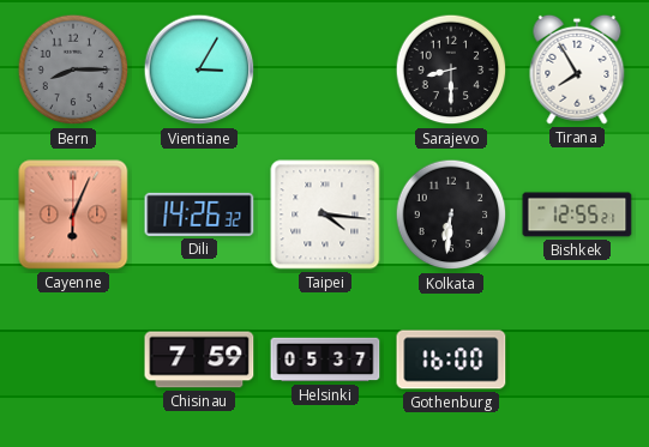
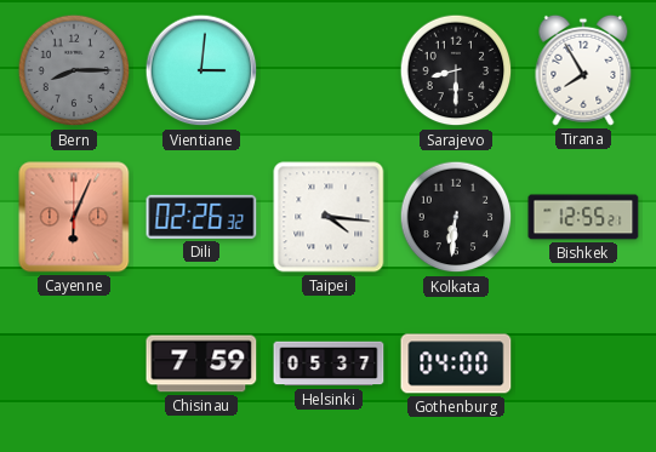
Vientiane: 3:05 -> 3:01 (201, 70)
Dili: 14:26 -> 02:26 (201, 217)
Gothenburg: 16:00 -> 04:00 (456, 364)
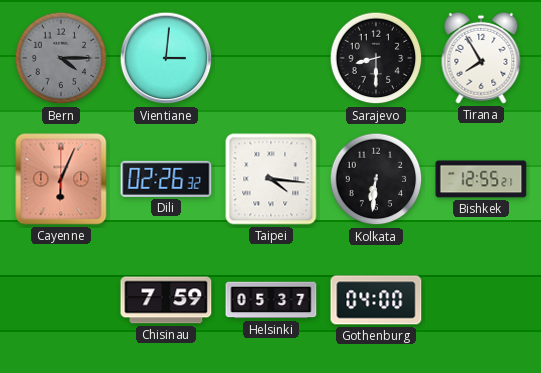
Bern: 8:15 -> 4:15 (61, 58)
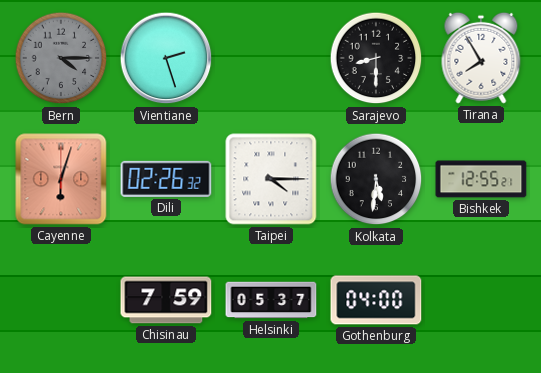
Vientiane: 3:01 -> 2:27 (166, 58)
Cayenne: 6:04 -> 6:03 (61, 179)
Taipei: 4:16 -> 4:15 (271, 179)
Kolkata: 6:31 -> 5:31 (376, 179)
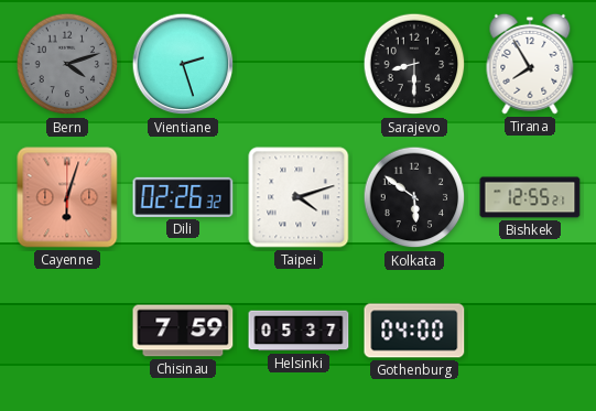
Bern: 4:15 -> 4:12 (67, 64)
Taipei: 4:15 -> 4:12 (299, 197)
Kolkata: 5:31 -> 5:51 (414, 197)
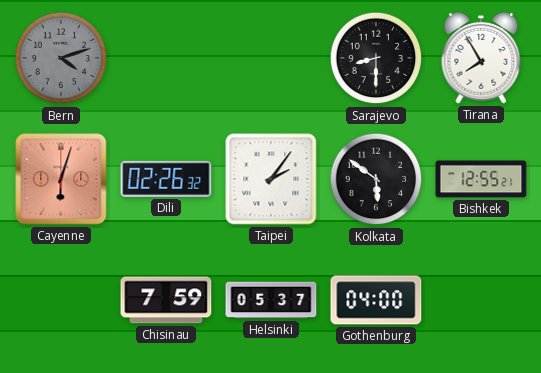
Vientiane: 2:27 -> none (183, 64)
Taipei: 4:12 -> 2:06 (271, 179)
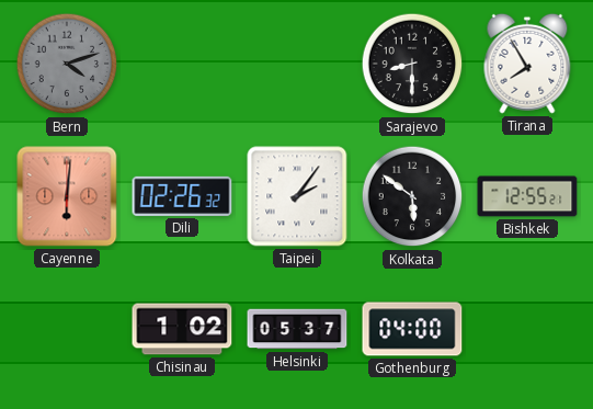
Cayenne: 6:03 -> 6:01 (67, 196)
Chisinau: 7:59 -> 1:02 (182, 329)
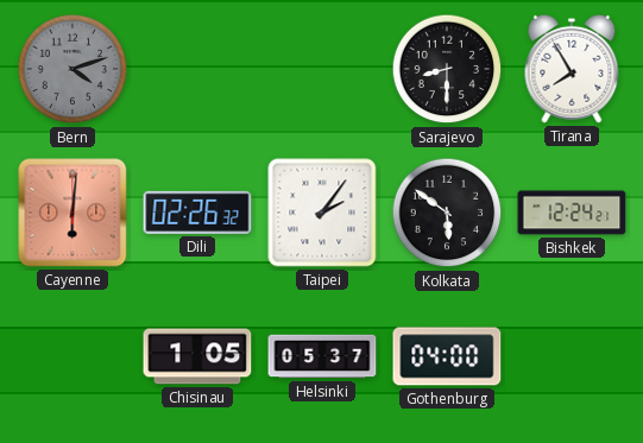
Bishkek: 12:55 -> 12:24 (572, 213)
Chisinau: 1:02 -> 1:05 (197, 356)
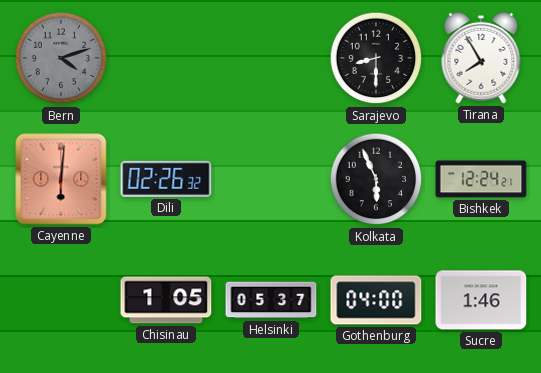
Taipei: 2:06 -> none (322, 213)
Kolkata: 5:51 -> 5:56 (376, 179)
Sucre: none -> 1:46 (481, 300)
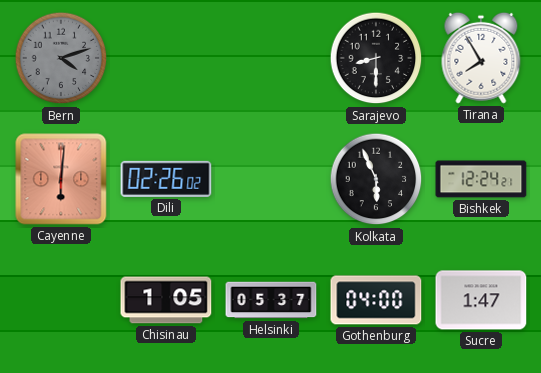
Dili: 02:26:32 -> 02:26:02 (166, 179)
Sucre: 1:46 -> 1:47 (481, 300)
